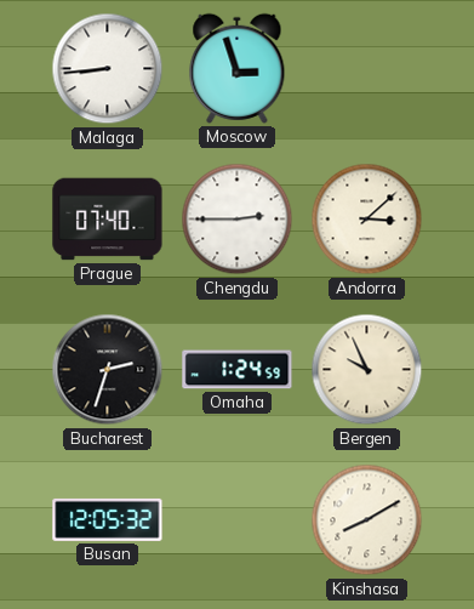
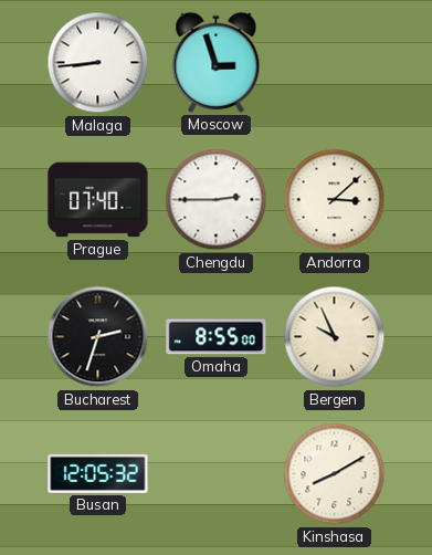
Omaha: 1:24 -> 8:55 (217, 337)
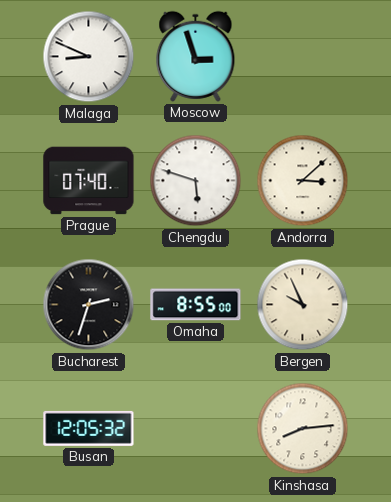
Malaga: 8:44 -> 8:49 (89, 57)
Chengdu: 2:45 -> 5:48 (196, 181)
Kinshasa: 8:10 -> 8:14 (303, 429)
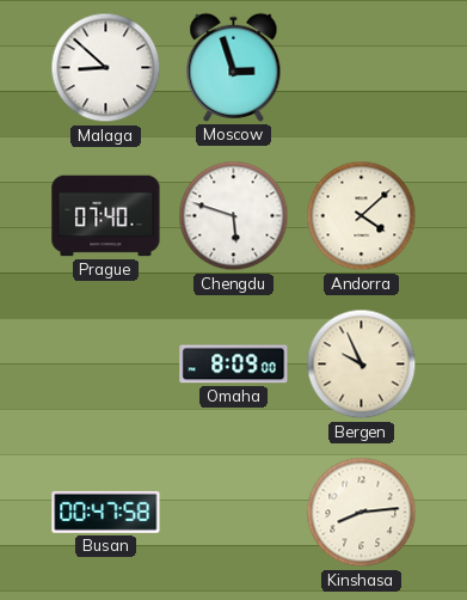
Malaga: 8:49 -> 8:52 (106, 68)
Andorra: 3:08 -> 4:08 (362, 216)
Bucharest: 2:33 -> none (89, 305)
Omaha: 8:55 -> 8:09 (234, 365)
Busan: 12:05 -> 00:47 (106, 512)
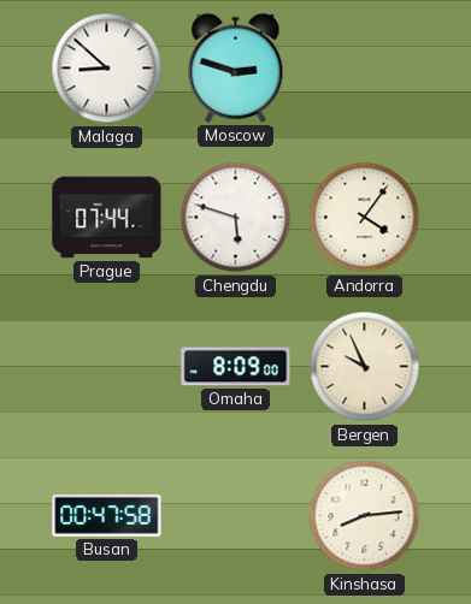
Moscow: 2:57 -> 2:48 (236, 67)
Prague: 07:40 -> 07:44 (107, 218)
Andorra: 4:08 -> 4:06 (365, 218)
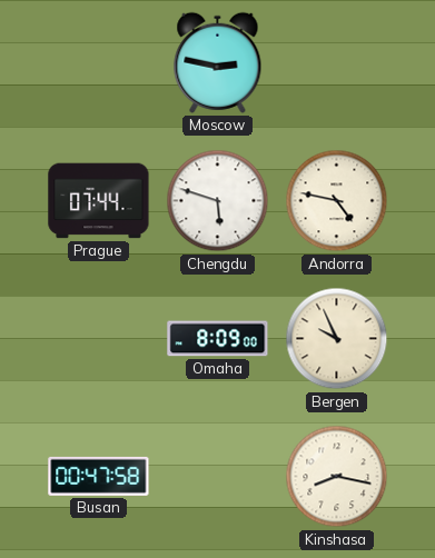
Malaga: 8:52 -> none (107, 69)
Moscow: 2:48 -> 2:47 (218, 62)
Andorra: 4:06 -> 4:47 (337, 201)
Kinshasa: 8:14 -> 8:17 (337, 477)
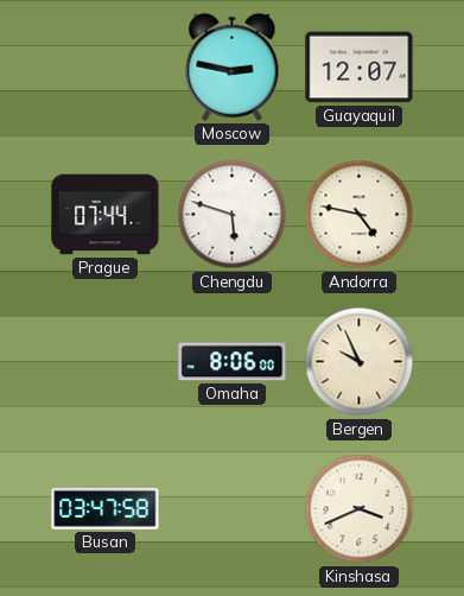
Guayaquil: none -> 12:07 (360, 68)
Omaha: 8:09 -> 8:06 (233, 362)
Busan: 00:47 -> 03:47 (106, 508)
Kinshasa: 8:17 -> 3:41 (360, 509)
